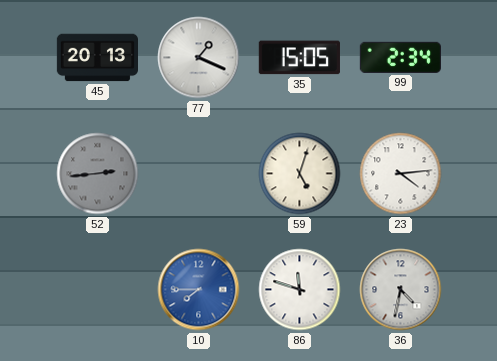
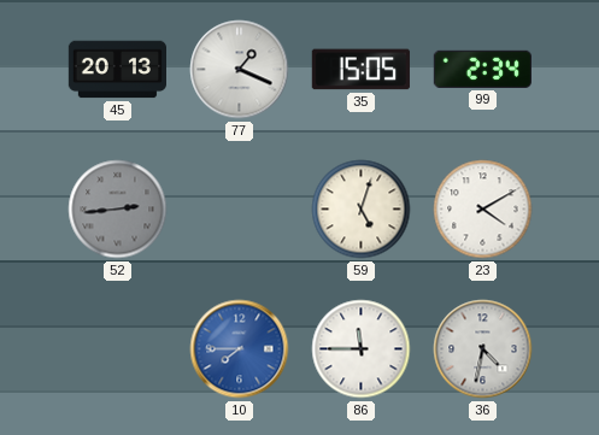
23: 4:14 -> 4:10 (483, 210)
86: 11:48 -> 11:45 (362, 349)
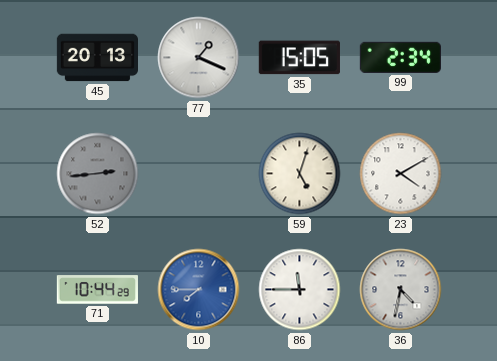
71: none -> 10:44 (97, 290)
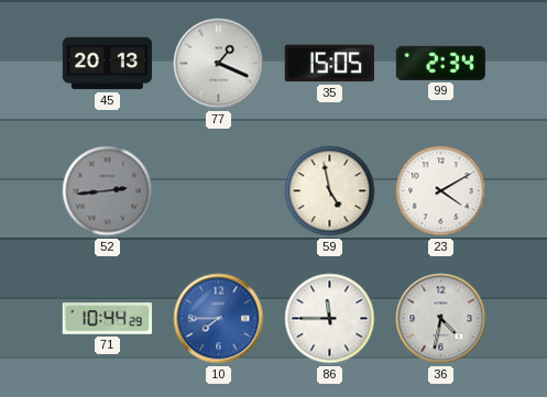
59: 5:03 -> 4:58 (330, 191)
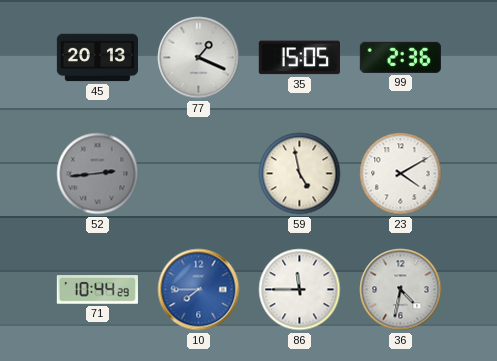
99: 2:34 -> 2:36 (400, 57)
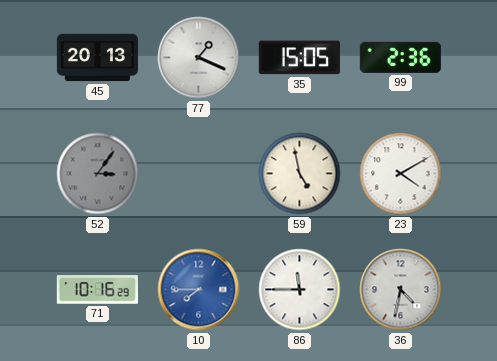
52: 2:44 -> 3:06 (98, 174)
71: 10:44 -> 10:16 (97, 290)
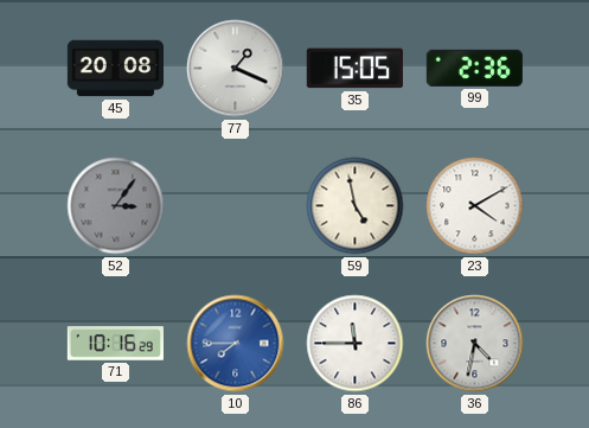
45: 20:13 -> 20:08 (115, 69)
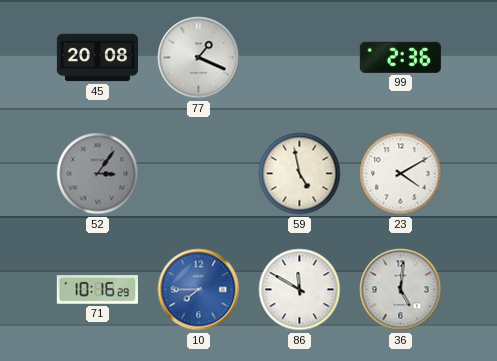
35: 15:05 -> none (354, 69)
86: 11:45 -> 11:50 (300, 290)
36: 4:32 -> 5:01 (401, 290)
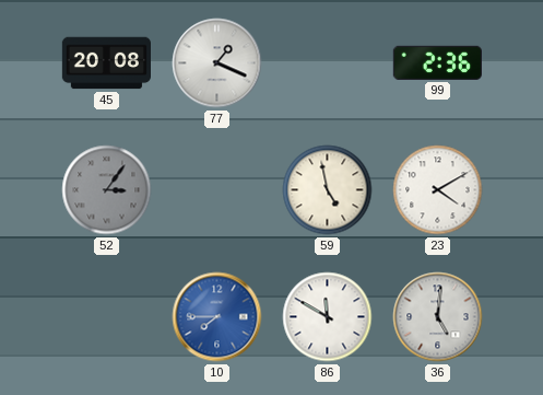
71: 10:16 -> none (97, 290)
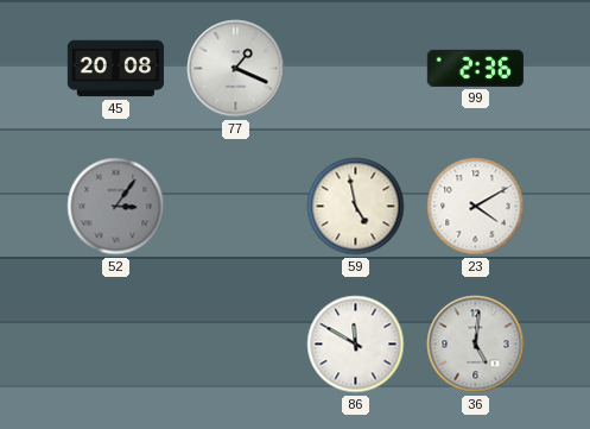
10: 7:45 -> none (217, 317)
